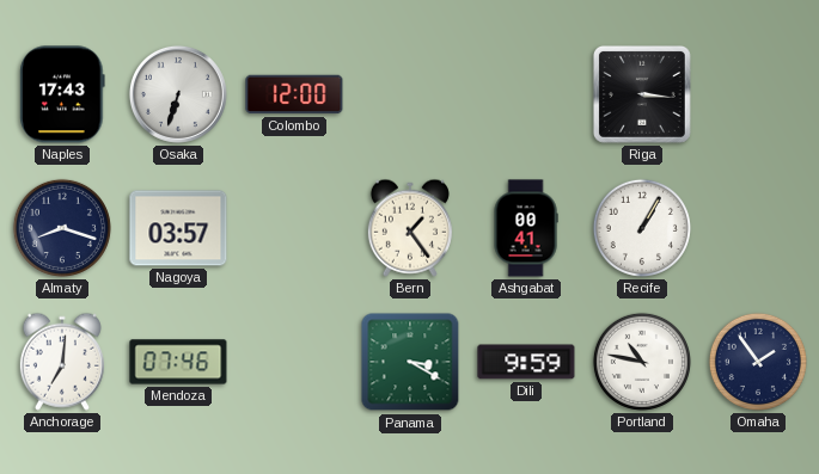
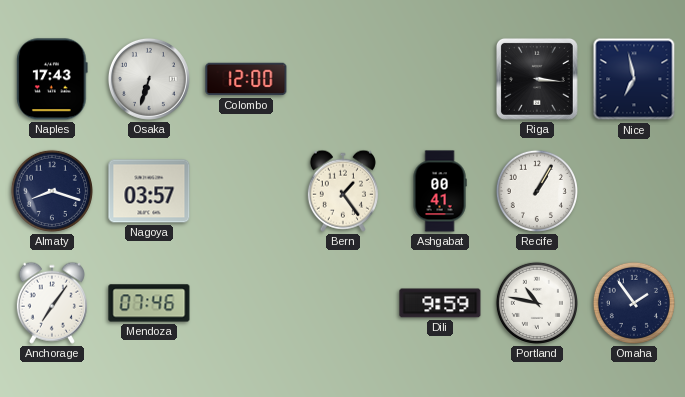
Nice: none -> 6:58 (634, 79)
Anchorage: 7:01 -> 7:06 (52, 303)
Panama: 3:20 -> none (410, 362)
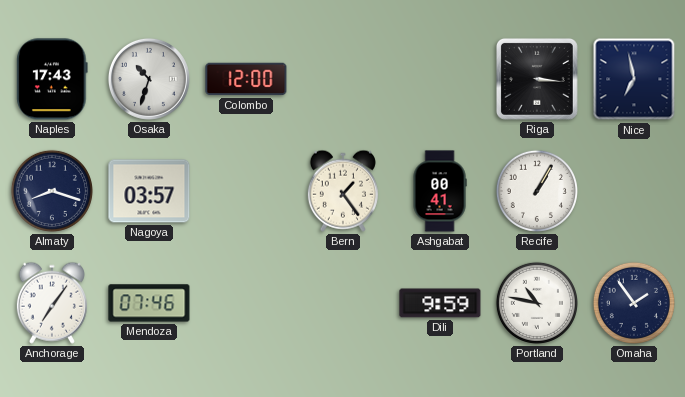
Osaka: 6:33 -> 10:33 (149, 79)
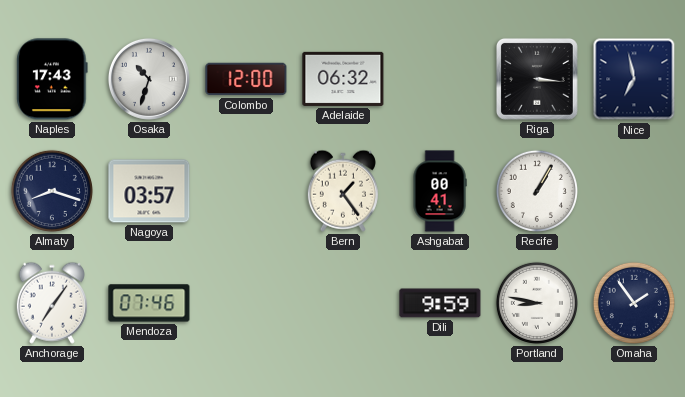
Adelaide: none -> 06:32 (343, 79)
Portland: 10:47 -> 8:47 (537, 303)
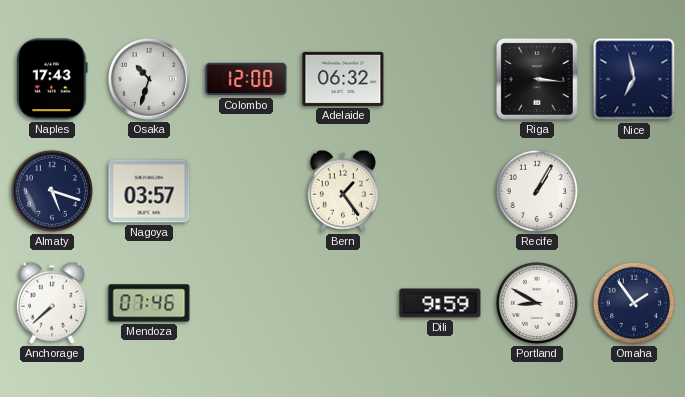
Almaty: 8:18 -> 5:18 (52, 191)
Ashgabat: 00:41 -> none (440, 191)
Anchorage: 7:06 -> 7:38 (52, 303)
Portland: 8:47 -> 8:50 (537, 303)
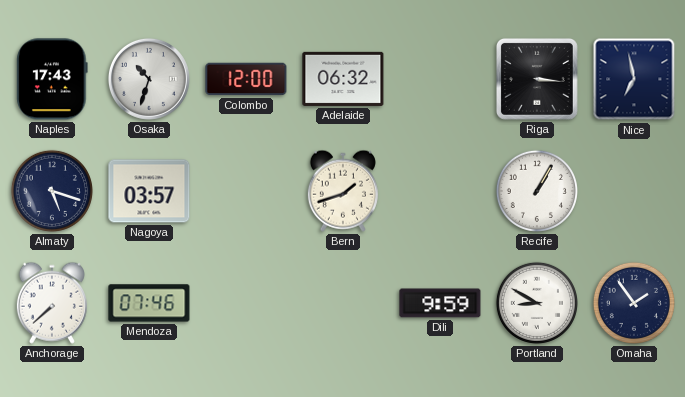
Bern: 1:24 -> 1:42 (343, 191)
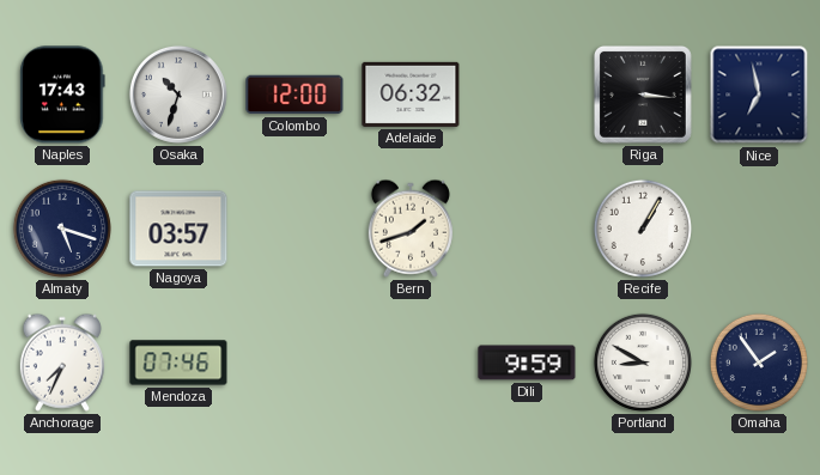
Anchorage: 7:38 -> 7:34 (62, 363)
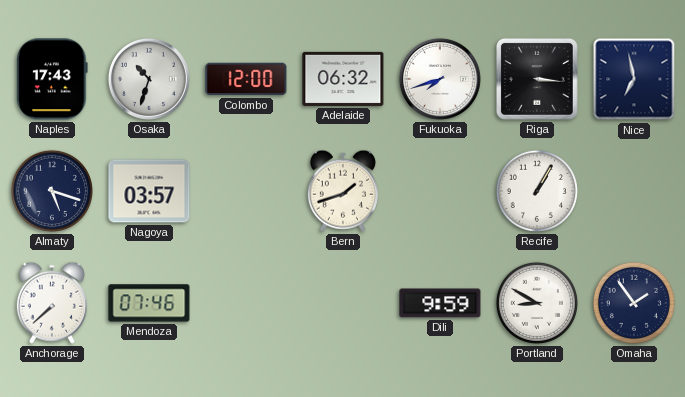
Fukuoka: none -> 7:42 (440, 79)
Anchorage: 7:34 -> 7:38 (52, 303)
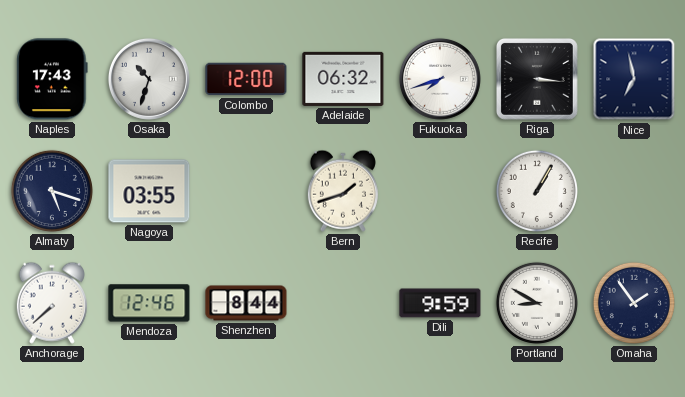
Nagoya: 03:57 -> 03:55 (149, 191)
Mendoza: 07:46 -> 12:46 (149, 303)
Shenzhen: none -> 8:44 (246, 303)
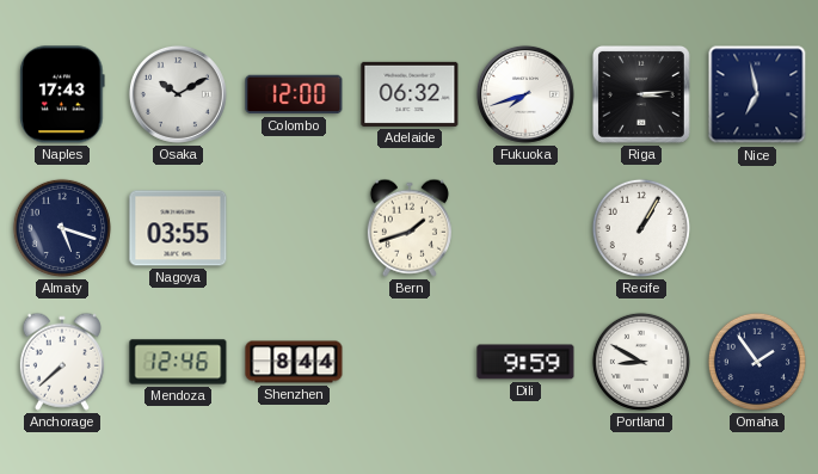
Osaka: 10:33 -> 10:10 (178, 94)
Riga: 3:16 -> 3:14 (641, 94)
